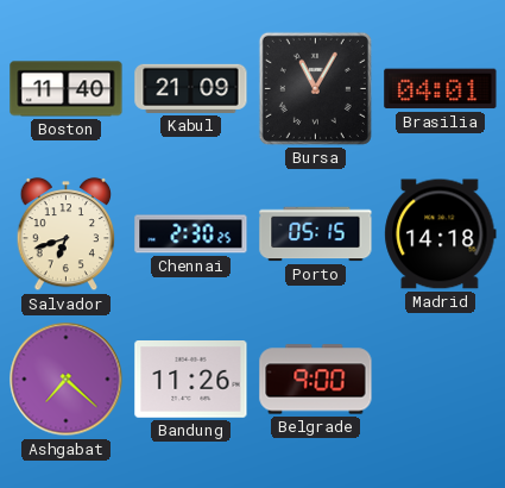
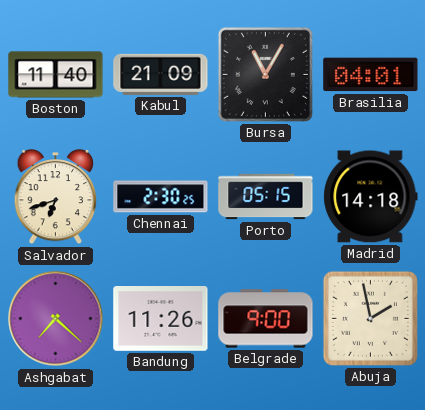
Abuja: none -> 1:58 (370, 318)
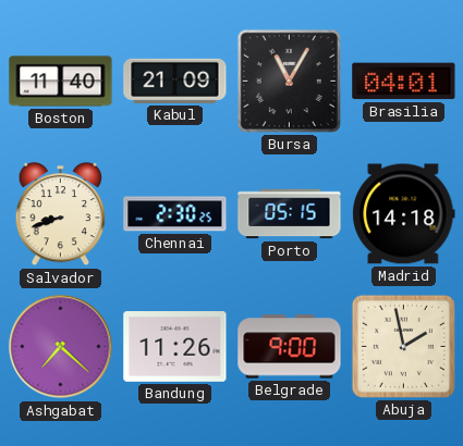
Salvador: 6:42 -> 8:42 (61, 214)
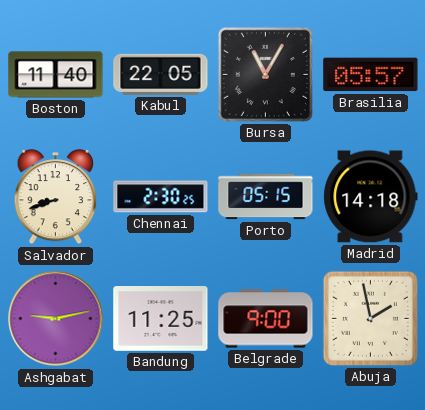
Kabul: 21:09 -> 22:05 (161, 74)
Brasilia: 04:01 -> 05:57 (371, 75)
Ashgabat: 7:22 -> 9:13 (56, 319)
Bandung: 11:26 -> 11:25 (161, 319)
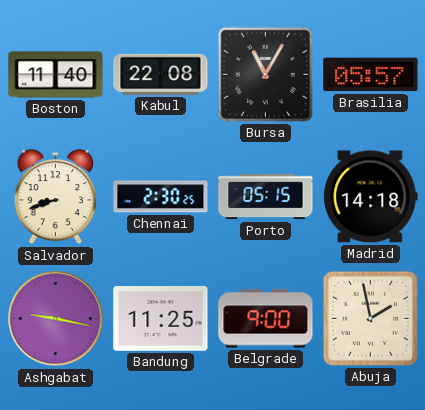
Kabul: 22:05 -> 22:08 (161, 74)
Ashgabat: 9:13 -> 9:17 (56, 319)
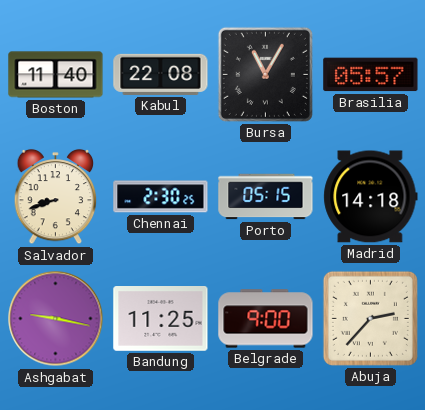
Abuja: 1:58 -> 2:37 (370, 318)
